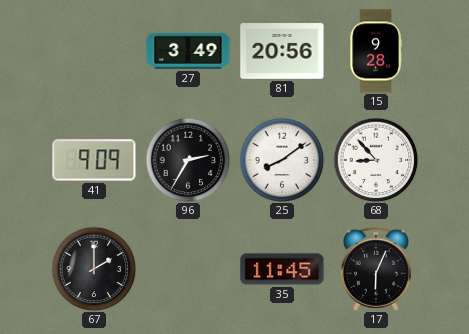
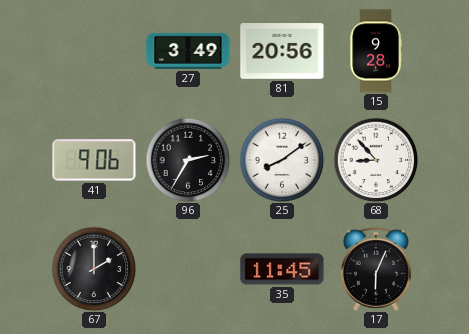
41: 9:09 -> 9:06 (94, 160)
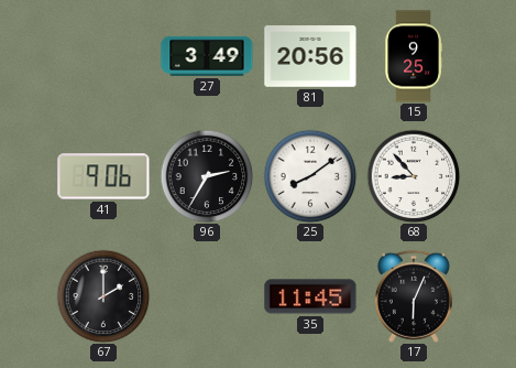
15: 9:28 -> 9:25 (414, 56)
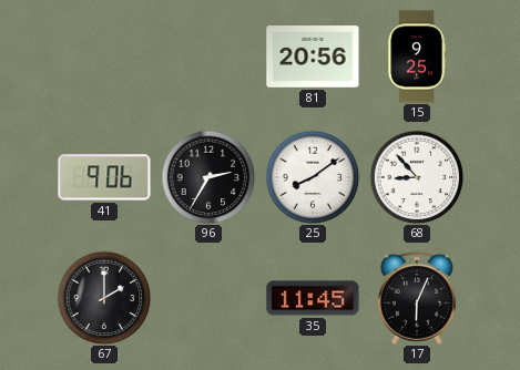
27: 3:49 -> none (207, 56)
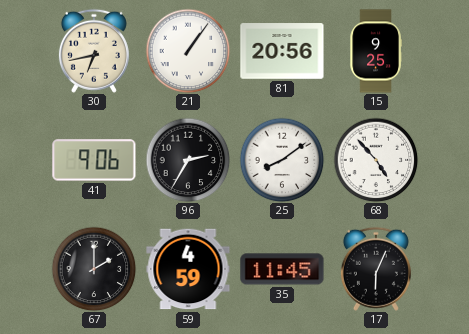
30: none -> 6:43 (94, 51)
21: none -> 1:06 (188, 51)
68: 8:53 -> 4:53 (376, 160)
59: none -> 4:59 (188, 269)
